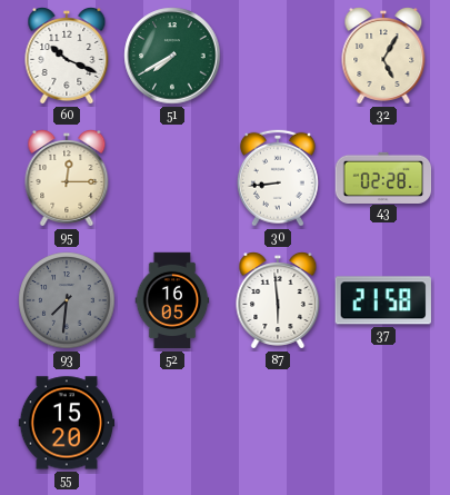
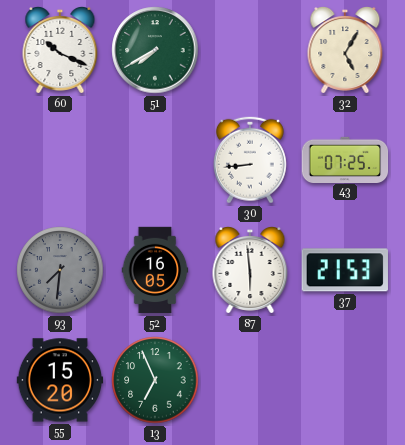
95: 12:15 -> none (67, 179)
43: 02:28 -> 07:25 (345, 159)
37: 21:58 -> 21:53 (345, 270)
13: none -> 6:56 (155, 380)
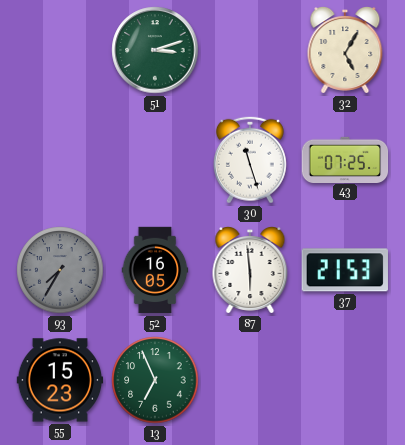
60: 10:19 -> none (60, 51)
51: 7:40 -> 3:12 (155, 50)
30: 8:44 -> 11:27 (250, 160)
93: 7:31 -> 7:35 (60, 270)
55: 15:20 -> 15:23 (60, 380)
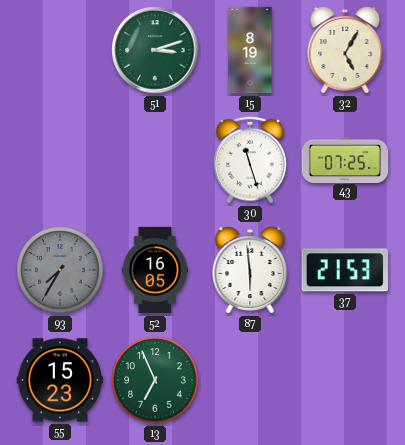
15: none -> 8:19 (250, 50)
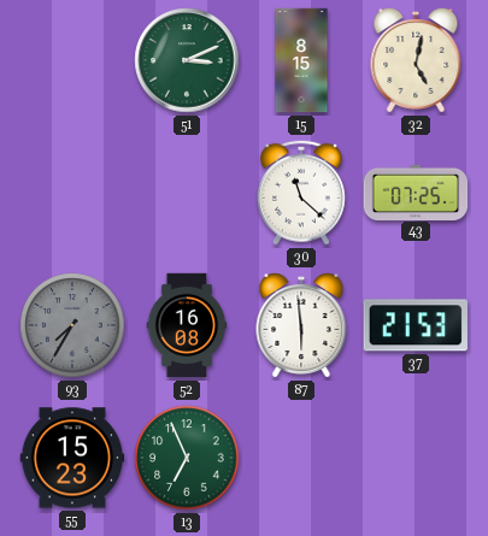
51: 3:12 -> 3:11 (187, 60)
15: 8:19 -> 8:15 (301, 60)
32: 5:05 -> 5:02 (416, 61)
30: 11:27 -> 11:22 (301, 193)
52: 16:05 -> 16:08 (187, 325)
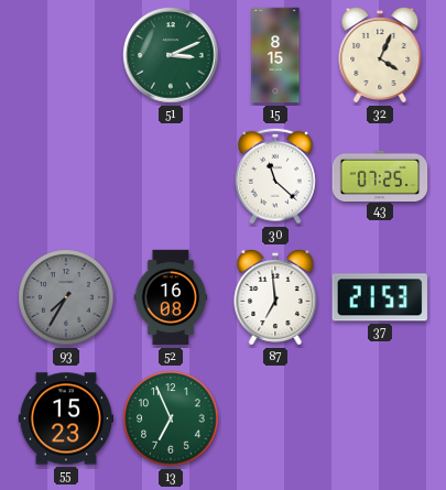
32: 5:02 -> 4:04 (380, 56)
87: 5:59 -> 6:59 (275, 298)
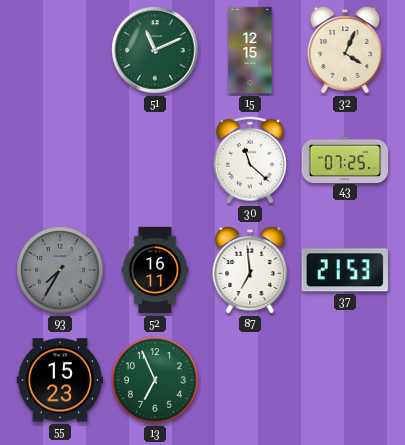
51: 3:11 -> 11:11 (155, 50)
15: 8:15 -> 12:15 (250, 50)
52: 16:08 -> 16:11 (155, 270)
